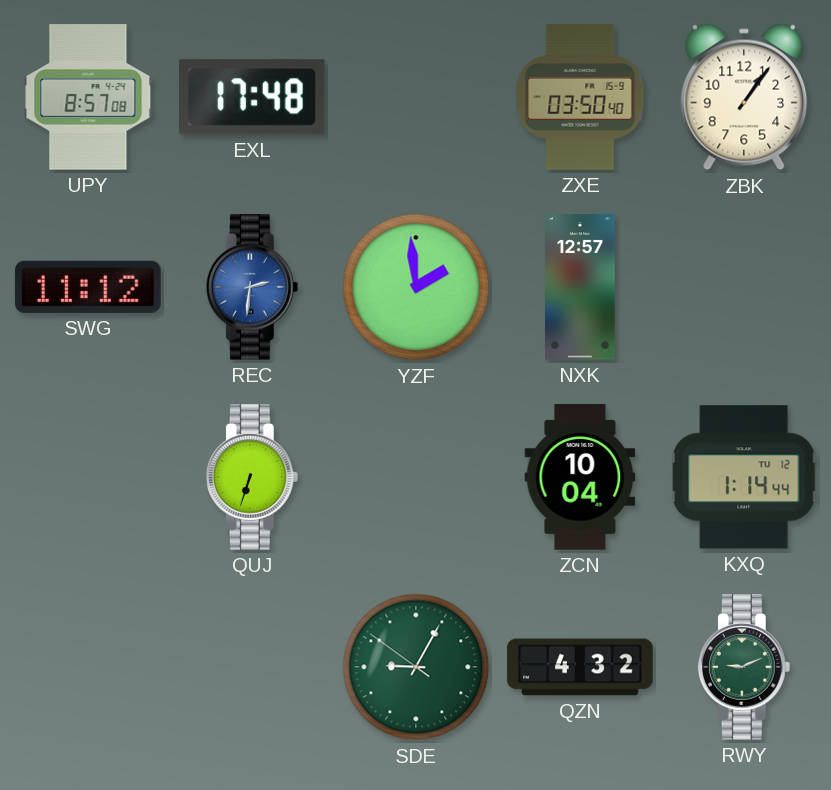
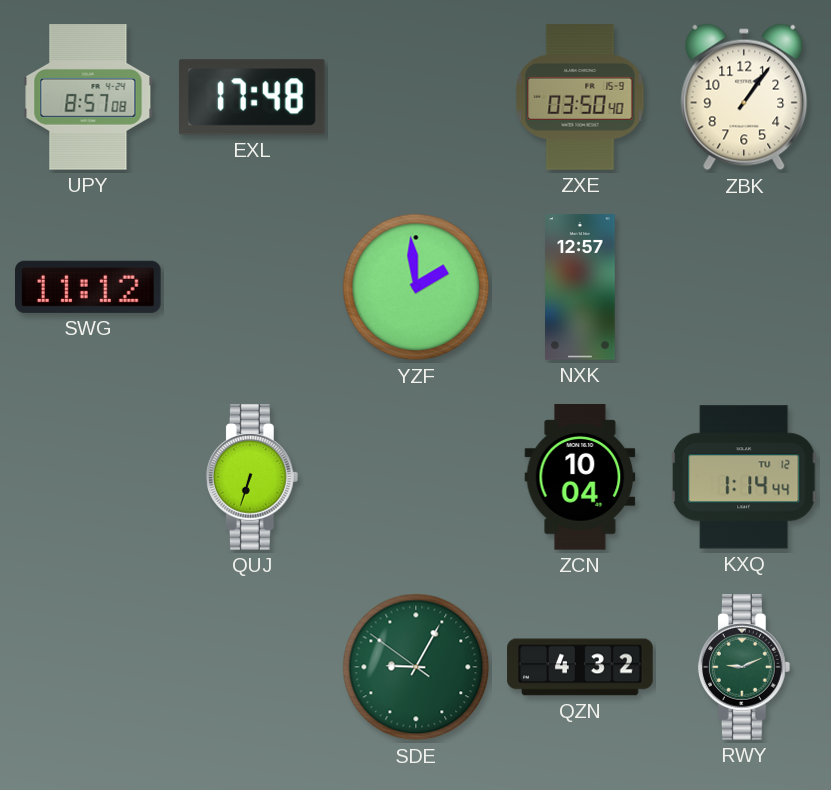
REC: 2:31 -> none (252, 287)
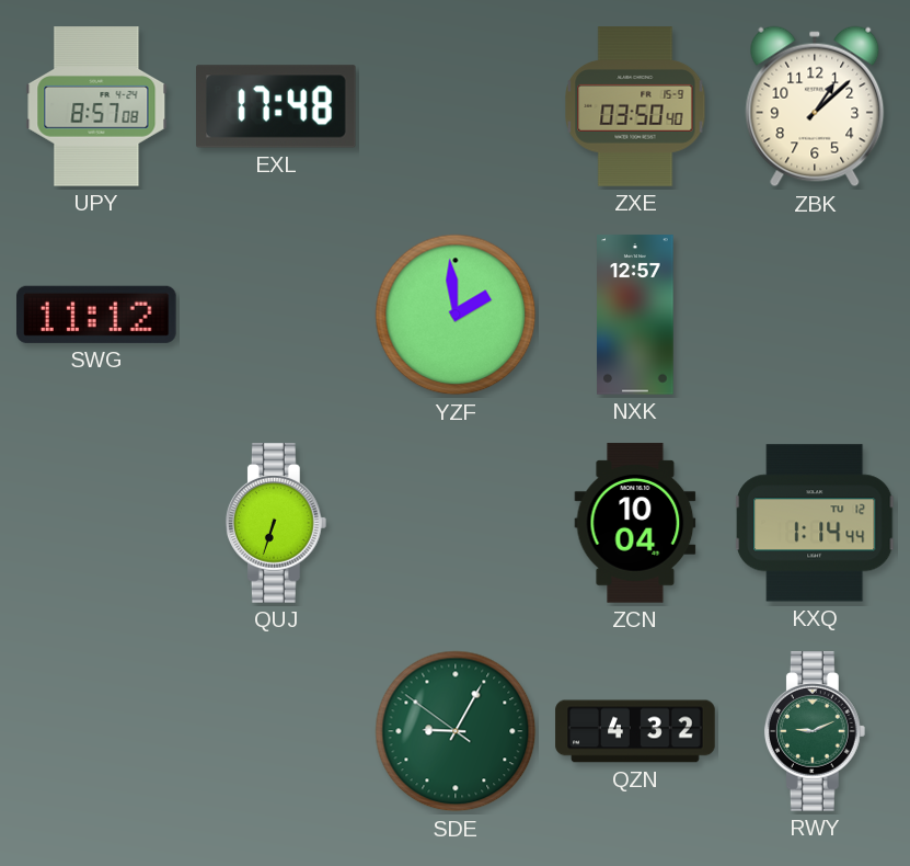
ZBK: 1:06 -> 1:08 (815, 106)
